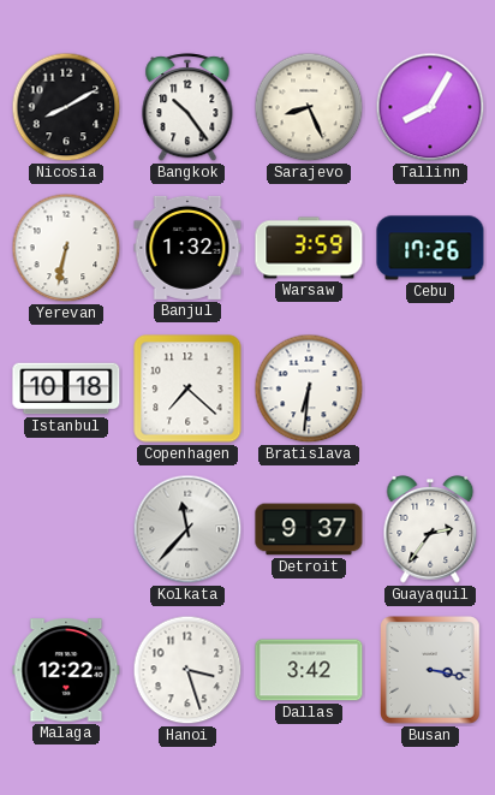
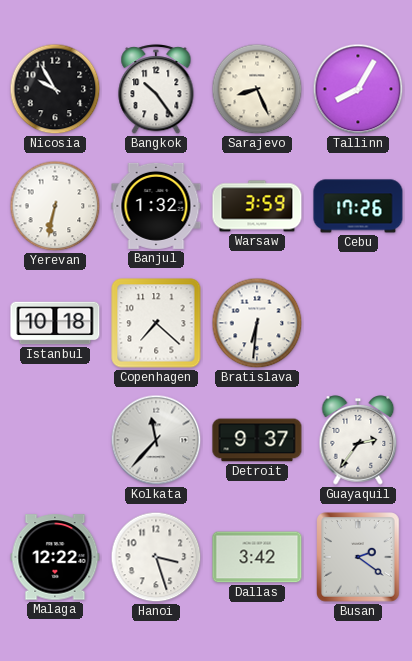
Nicosia: 8:10 -> 9:55 (55, 89)
Busan: 3:17 -> 2:21 (359, 557)
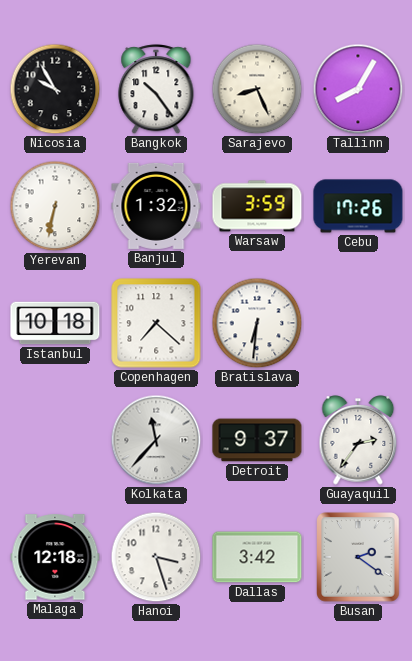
Malaga: 12:22 -> 12:18 (55, 557)
